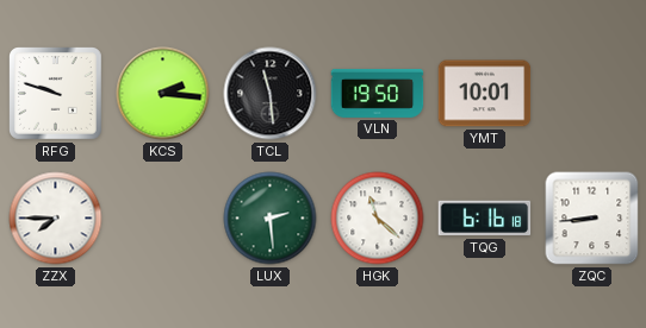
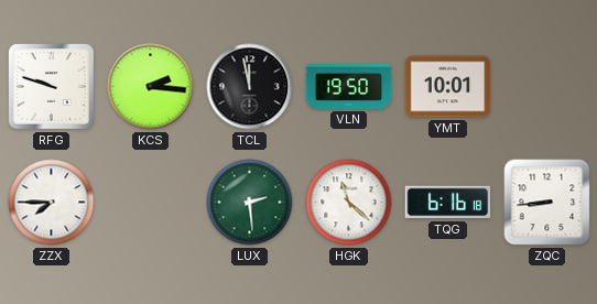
TCL: 11:29 -> 11:58 (250, 87)
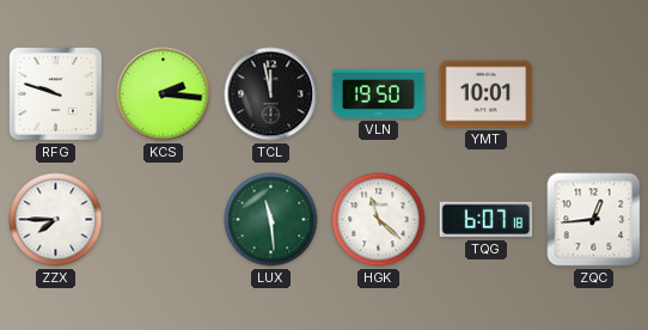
LUX: 2:29 -> 11:29 (271, 220)
TQG: 6:16 -> 6:07 (487, 220)
ZQC: 8:44 -> 12:44 (594, 220)
